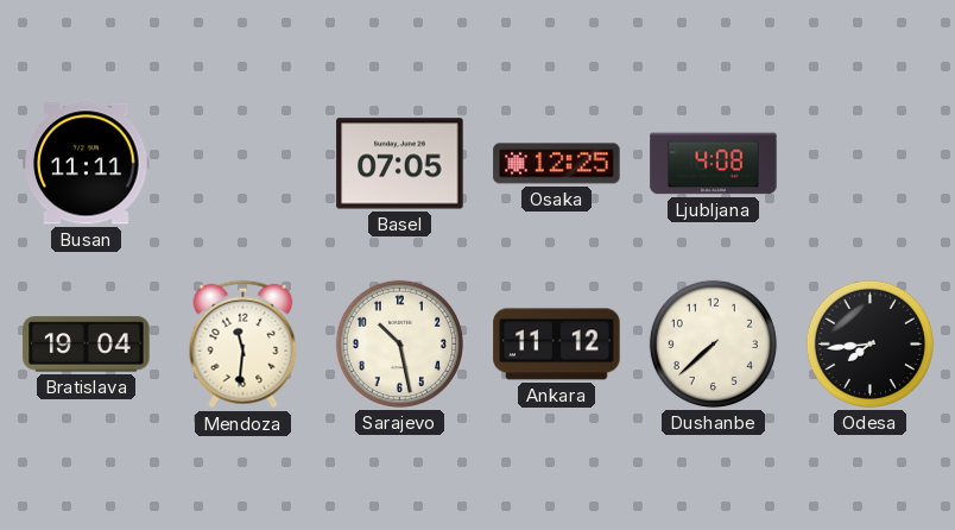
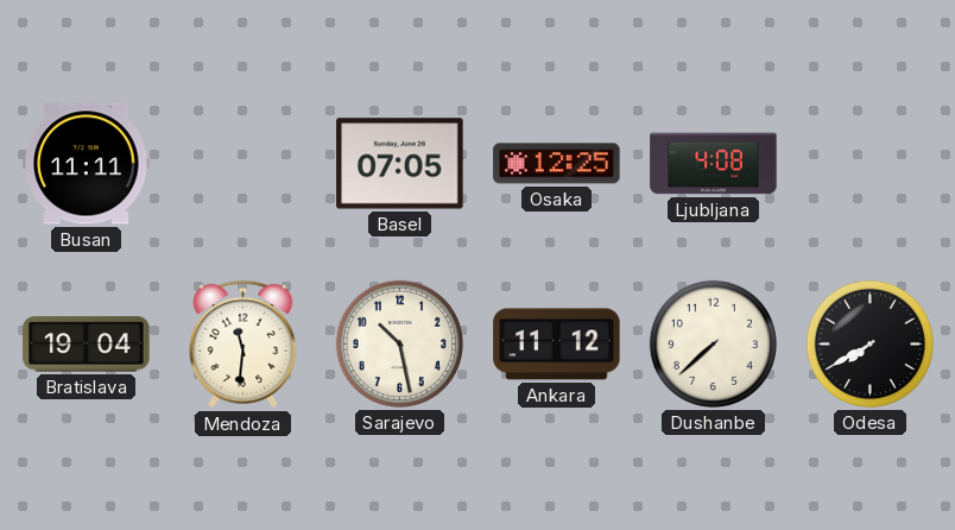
Odesa: 7:44 -> 7:40 (869, 343)
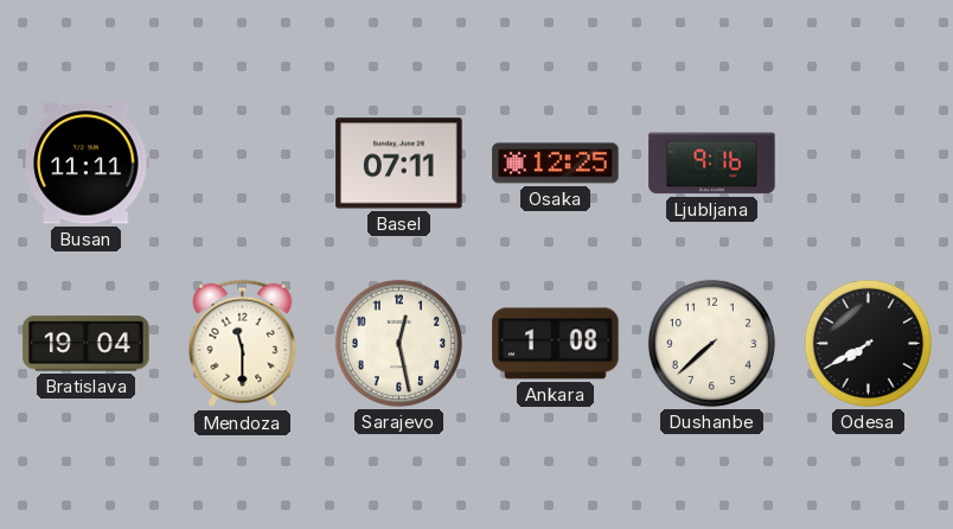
Basel: 07:05 -> 07:11 (399, 164)
Ljubljana: 4:08 -> 9:16 (712, 164)
Mendoza: 11:31 -> 11:30 (243, 344)
Sarajevo: 10:28 -> 12:28 (398, 343)
Ankara: 11:12 -> 1:08 (556, 344)
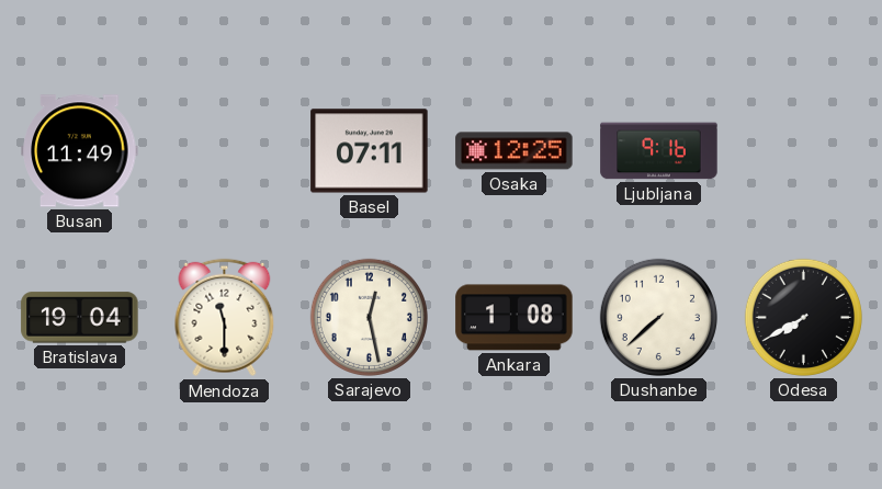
Busan: 11:11 -> 11:49 (80, 151)
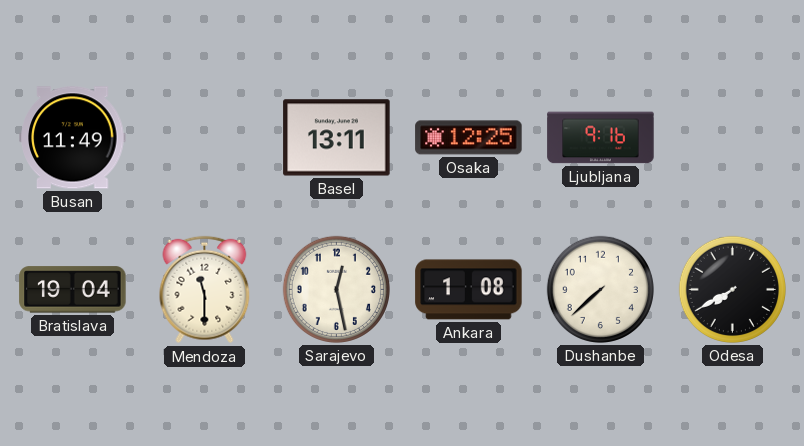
Basel: 07:11 -> 13:11 (337, 138)
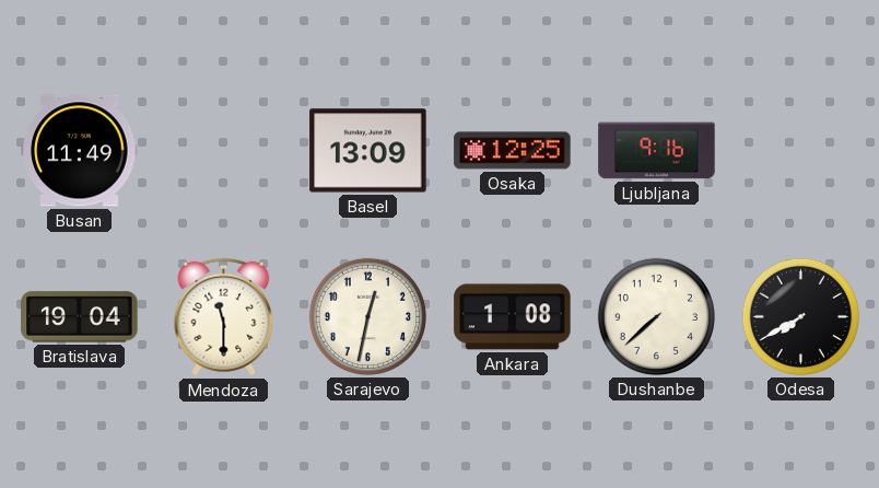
Basel: 13:11 -> 13:09 (368, 151)
Sarajevo: 12:28 -> 12:32 (367, 316)
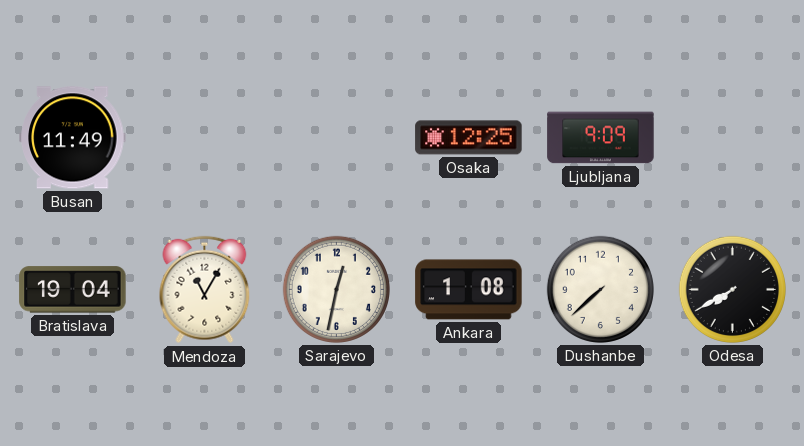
Basel: 13:09 -> none (368, 151)
Ljubljana: 9:16 -> 9:09 (601, 138)
Mendoza: 11:30 -> 11:05 (205, 290)
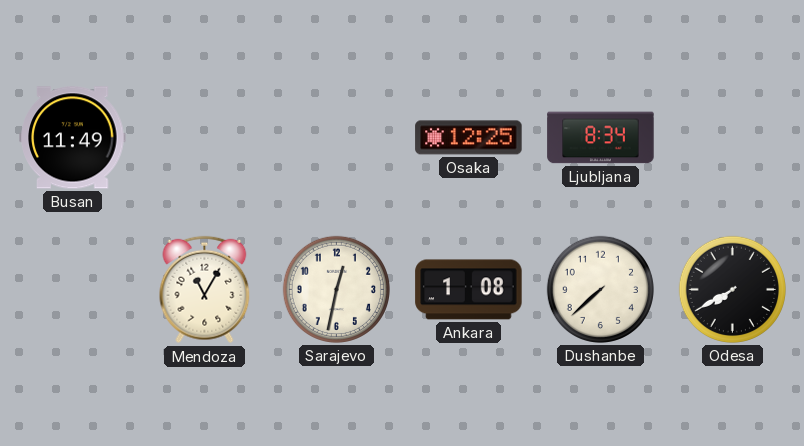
Ljubljana: 9:09 -> 8:34 (601, 138)
Bratislava: 19:04 -> none (73, 290)
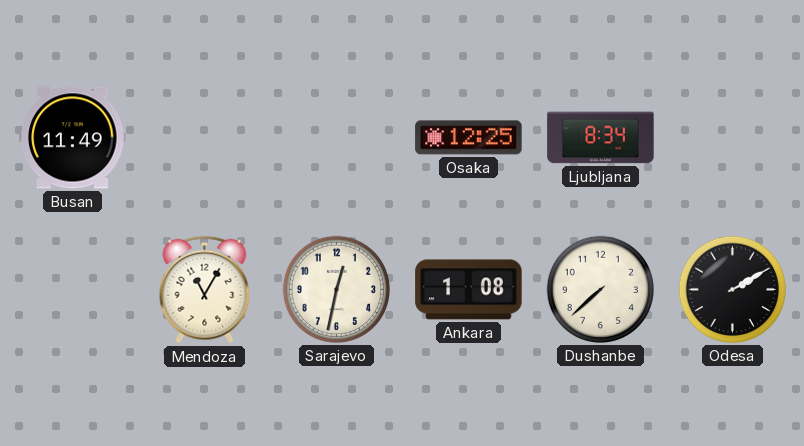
Odesa: 7:40 -> 2:10 (732, 289)
